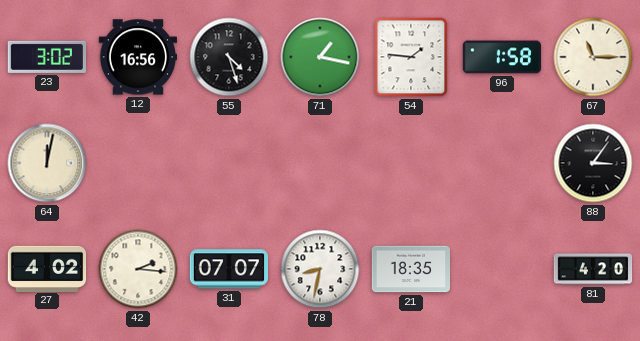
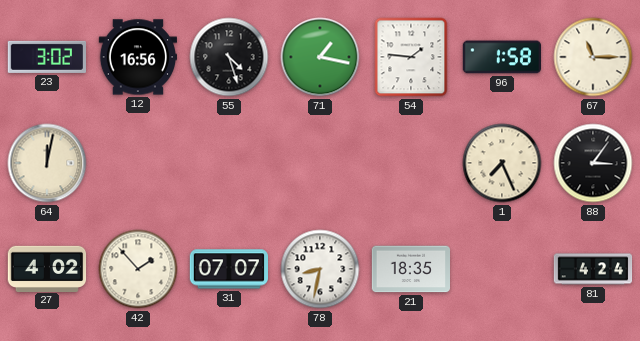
1: none -> 7:26 (502, 163)
42: 2:16 -> 1:53 (138, 269)
81: 4:20 -> 4:24 (593, 269)
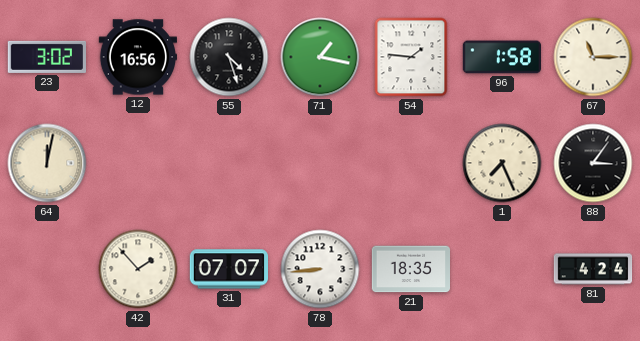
27: 4:02 -> none (47, 268)
78: 8:32 -> 8:44 (320, 269)
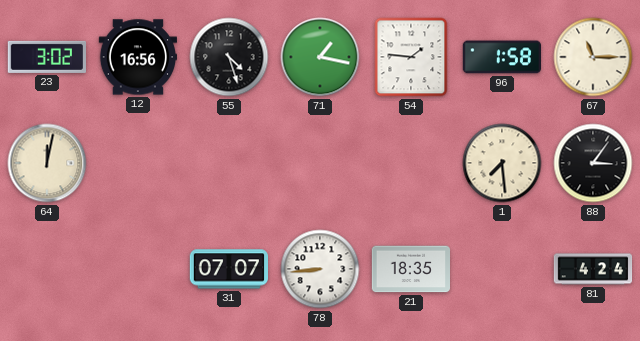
1: 7:26 -> 7:29 (502, 163)
42: 1:53 -> none (138, 269)
